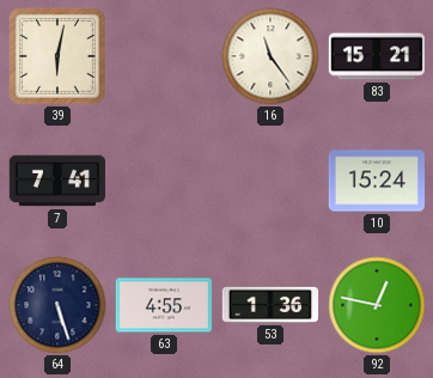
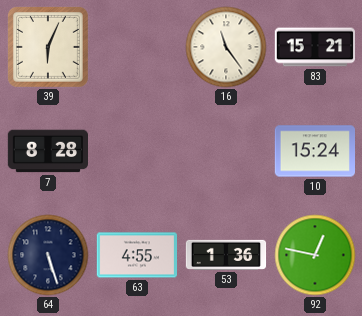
39: 6:02 -> 6:04 (48, 47)
7: 7:41 -> 8:28 (47, 151)
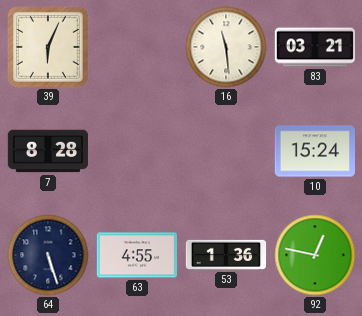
16: 11:24 -> 11:29 (226, 47)
83: 15:21 -> 03:21 (314, 47)
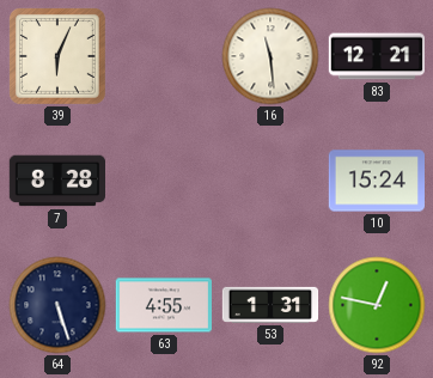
83: 03:21 -> 12:21 (376, 56)
53: 1:36 -> 1:31 (270, 305)
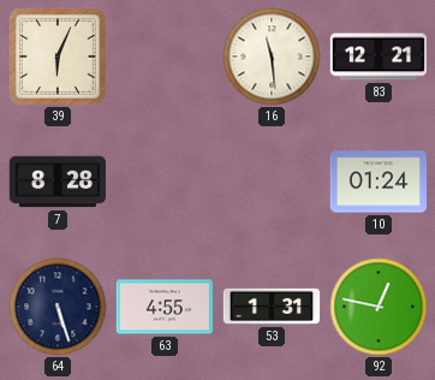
10: 15:24 -> 01:24 (377, 182)
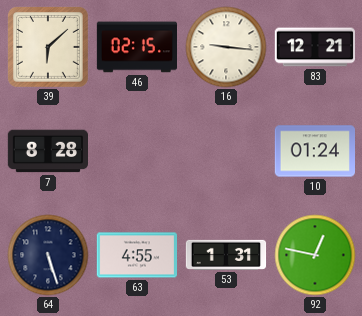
39: 6:04 -> 6:08 (48, 47)
46: none -> 02:15 (136, 47)
16: 11:29 -> 9:16 (226, 47)
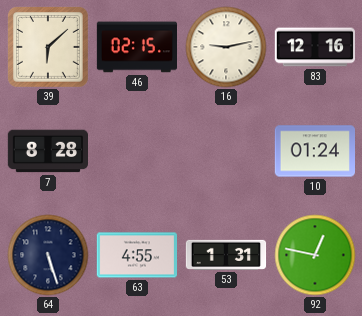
16: 9:16 -> 9:13 (226, 47)
83: 12:21 -> 12:16 (314, 47)
